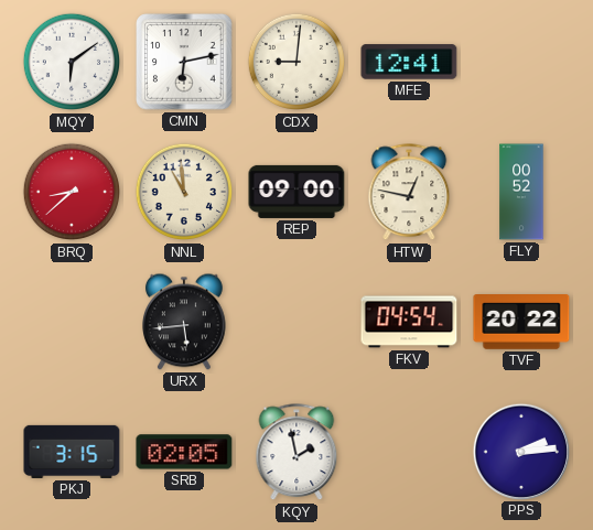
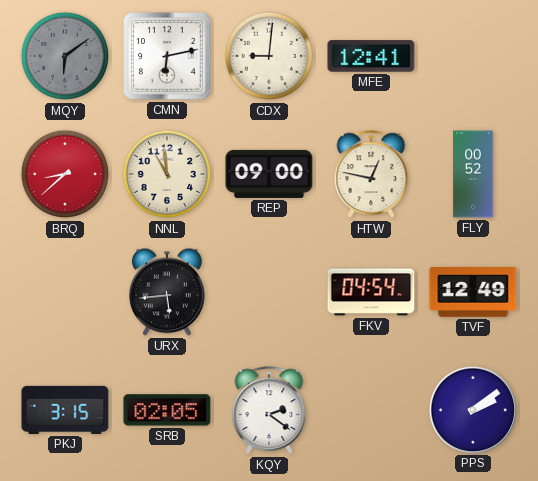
MQY dial: white -> grey (65, 56)
TVF: 20:22 -> 12:49 (473, 293)
KQY: 1:58 -> 2:21 (269, 411)
PPS: 2:14 -> 2:09 (472, 409)
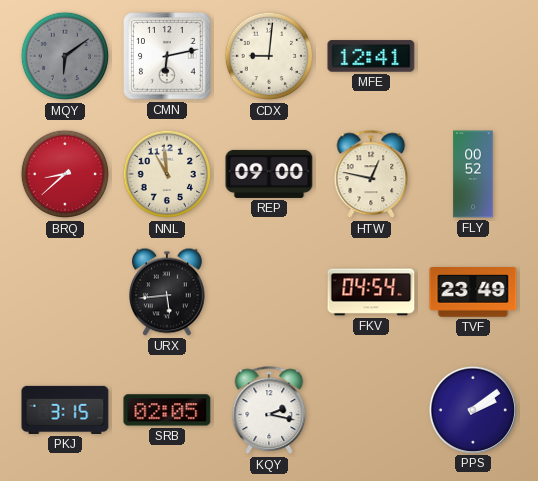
TVF: 12:49 -> 23:49 (473, 293)
KQY: 2:21 -> 2:17 (269, 411)
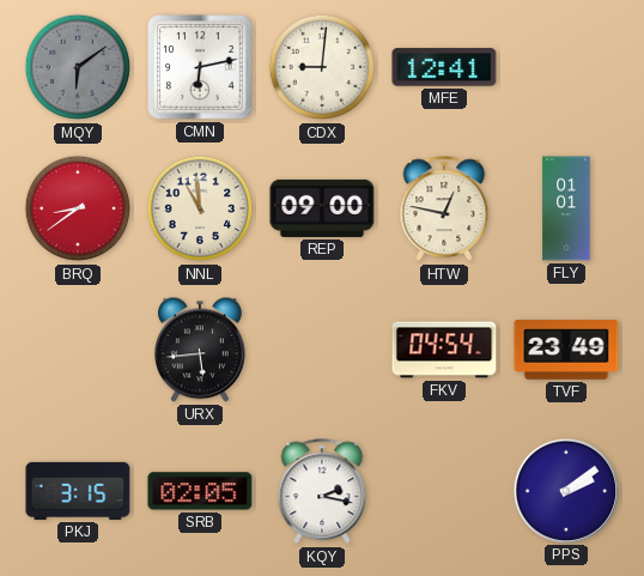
BRQ: 8:38 -> 8:39 (78, 208)
FLY: 00:52 -> 01:01 (566, 208)
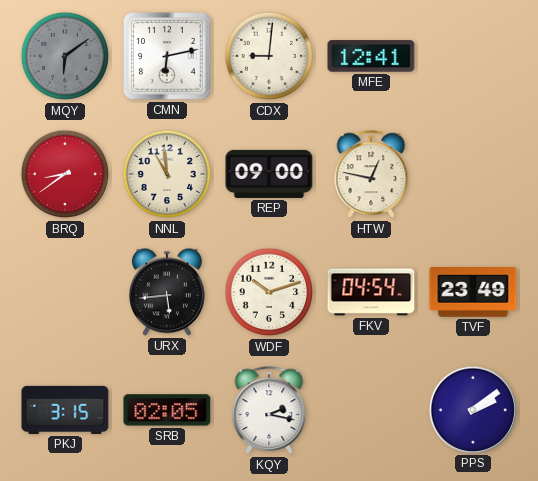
FLY: 01:01 -> none (566, 208)
WDF: none -> 10:12 (269, 292)
